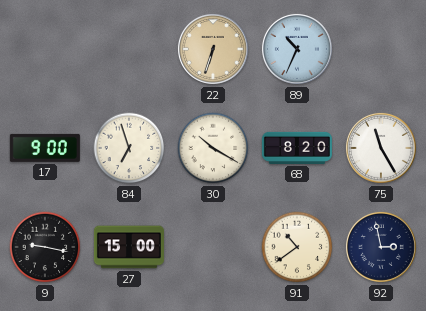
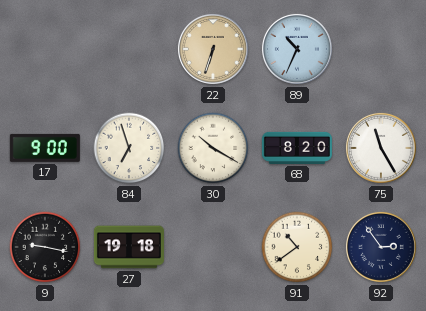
27: 15:00 -> 19:18 (129, 247)
92: 2:58 -> 2:54 (381, 247)
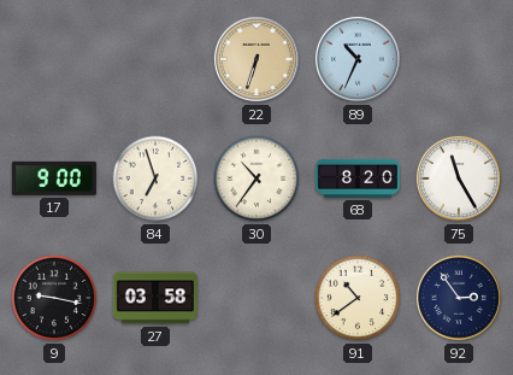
30: 10:20 -> 10:36 (256, 178)
27: 19:18 -> 03:58 (155, 298)
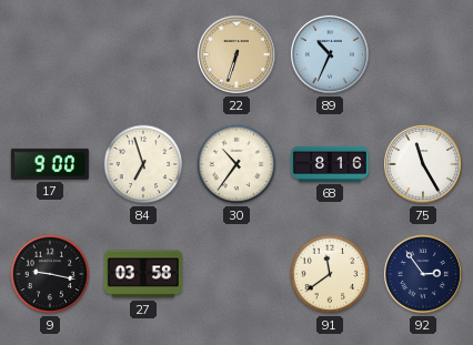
68: 8:20 -> 8:16 (330, 164)
91: 10:39 -> 11:39 (330, 274)
